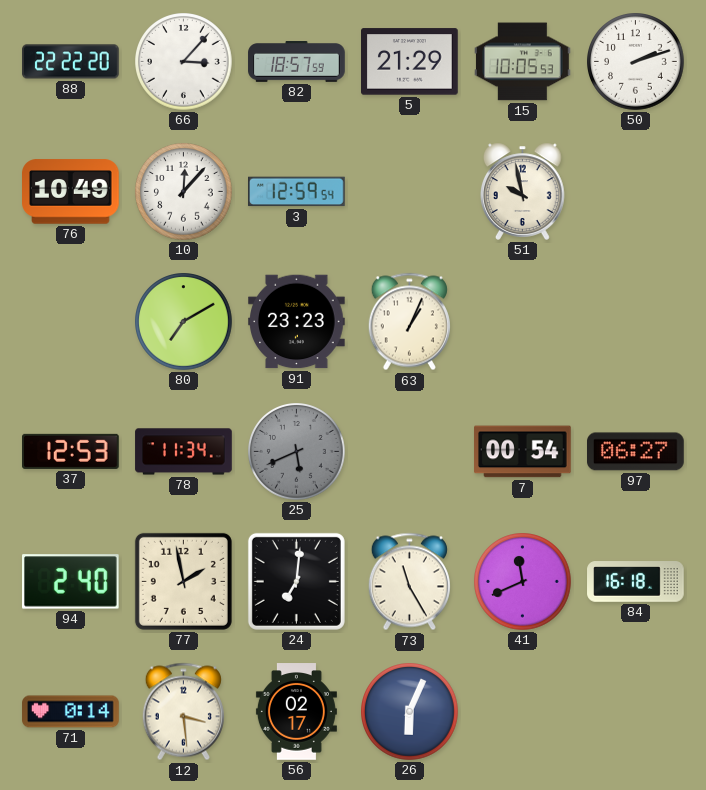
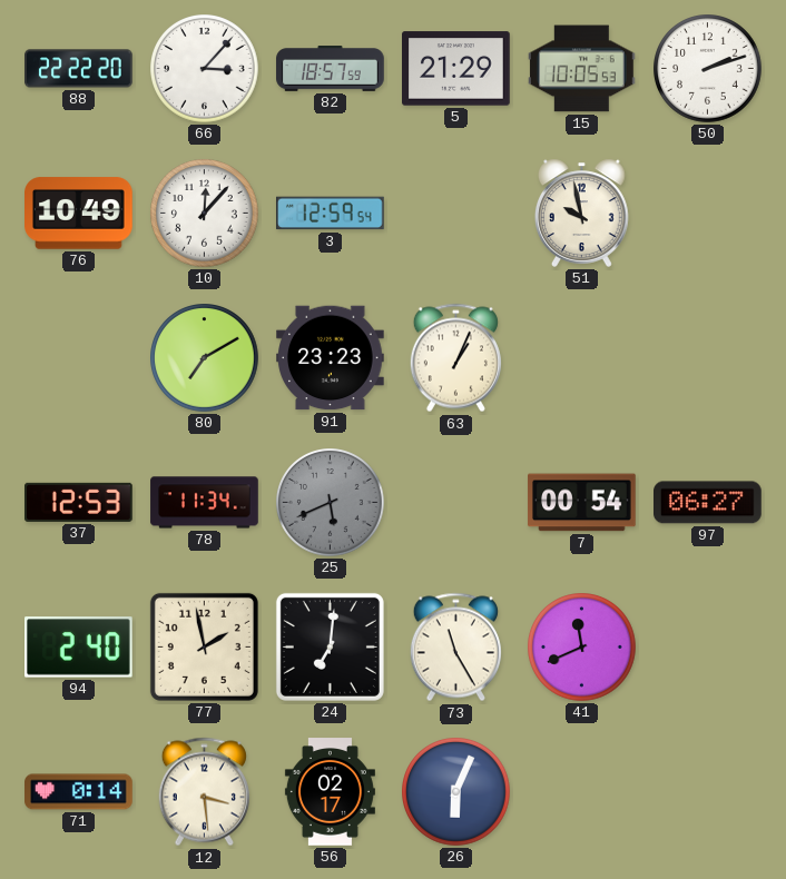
84: 16:18 -> none (636, 582)
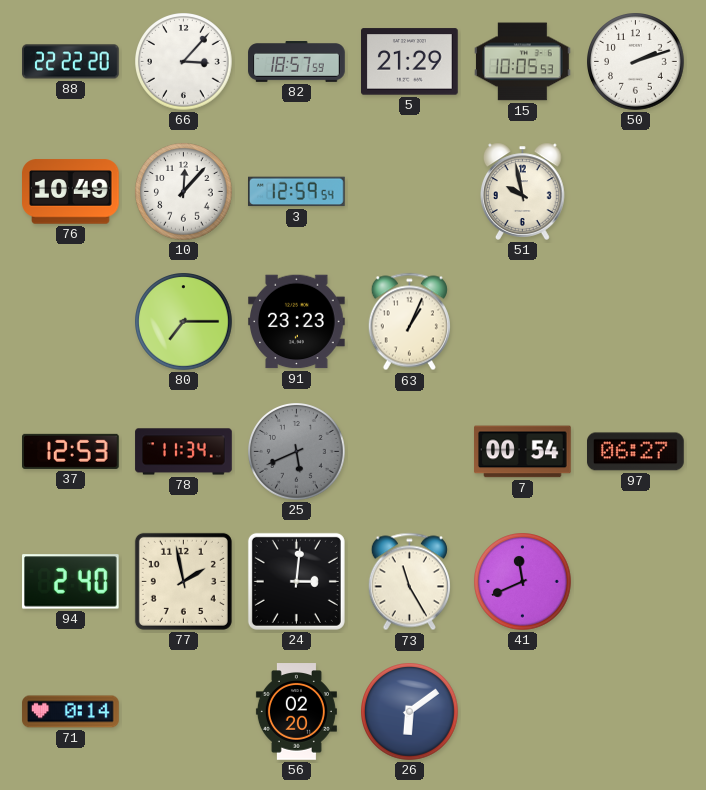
80: 7:10 -> 7:15 (184, 322)
24: 7:01 -> 3:01 (296, 581)
12: 3:29 -> none (204, 792)
56: 02:17 -> 02:20 (296, 712)
26: 6:04 -> 6:09 (410, 712)
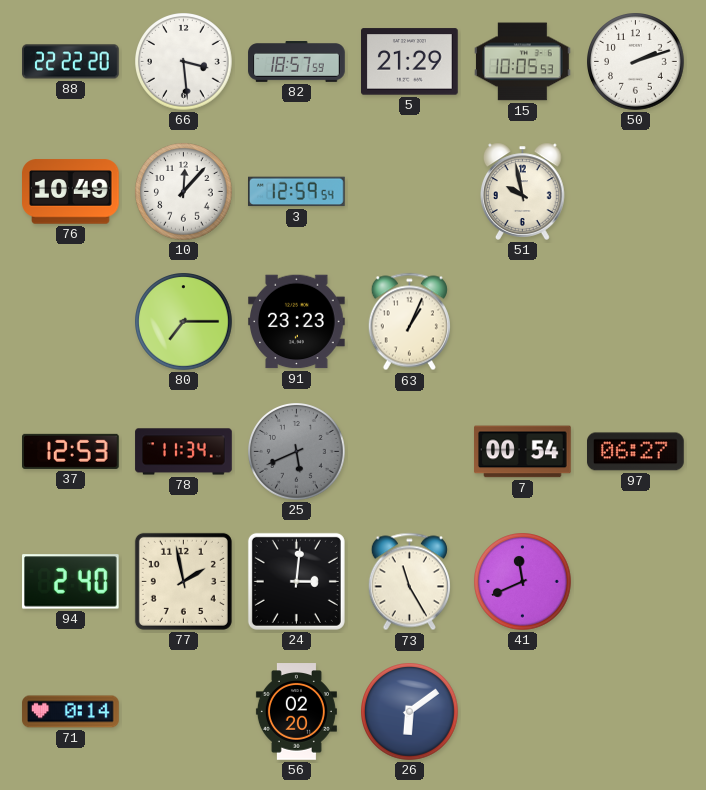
66: 3:07 -> 3:29 (184, 62)
